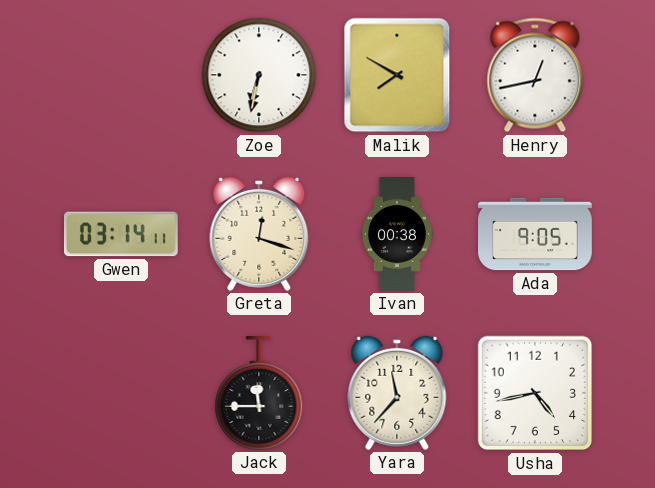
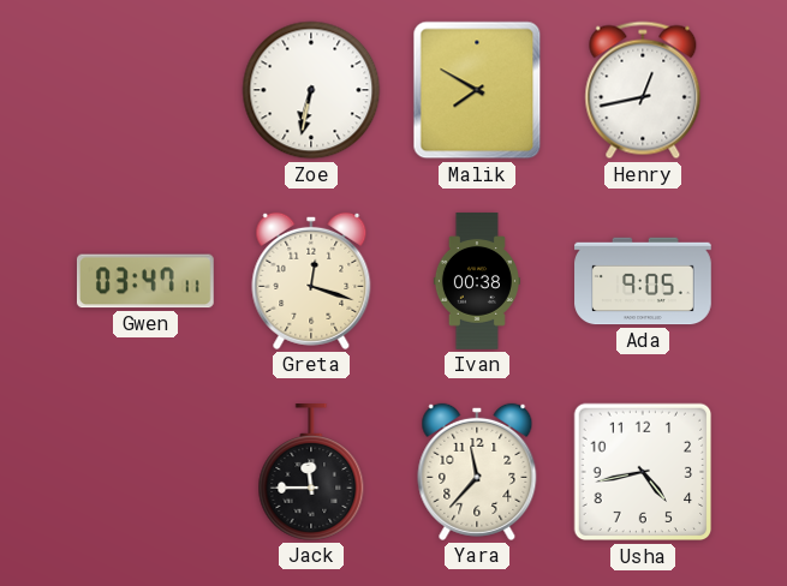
Gwen: 03:14 -> 03:47 (145, 281)
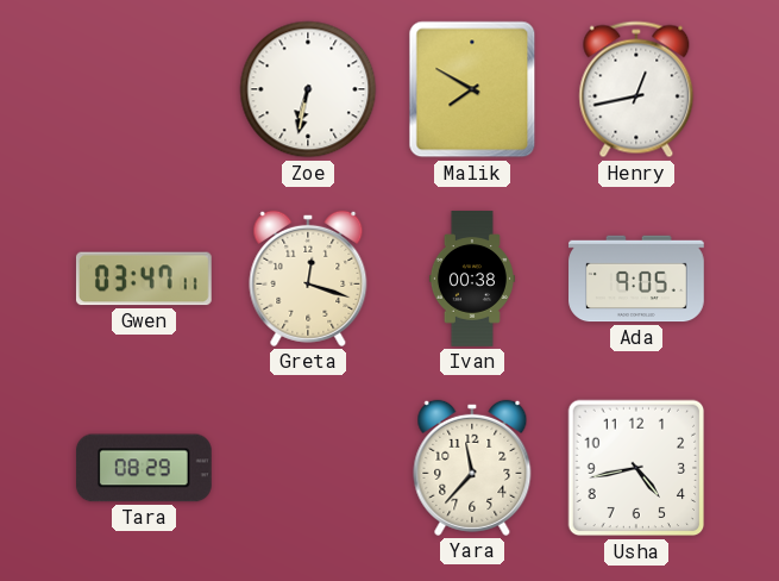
Tara: none -> 08:29 (144, 468)
Jack: 11:45 -> none (311, 473)
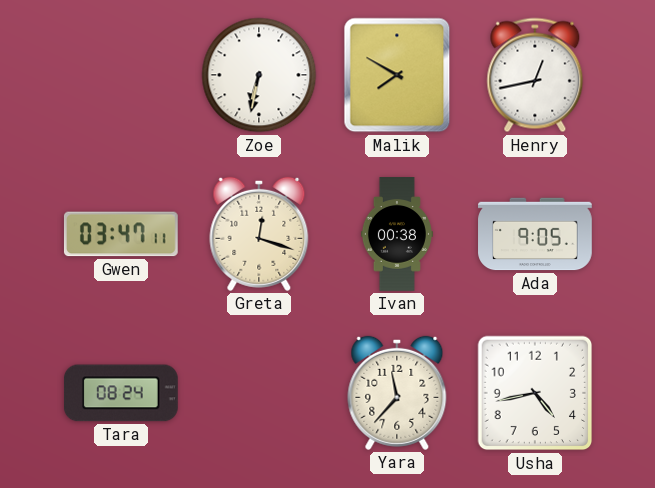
Tara: 08:29 -> 08:24 (121, 393)
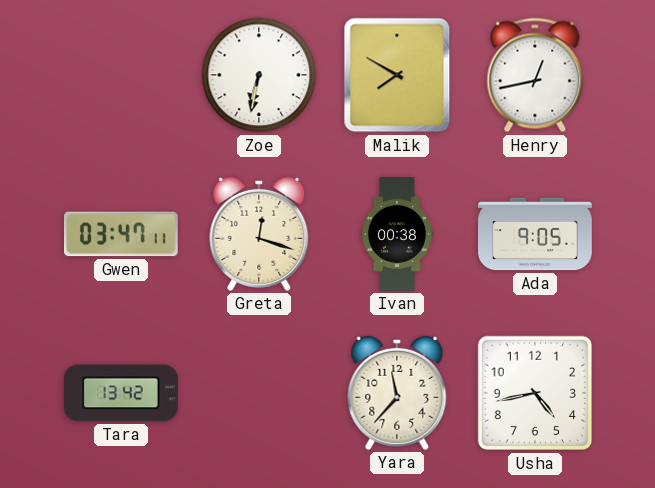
Tara: 08:24 -> 13:42 (121, 393)
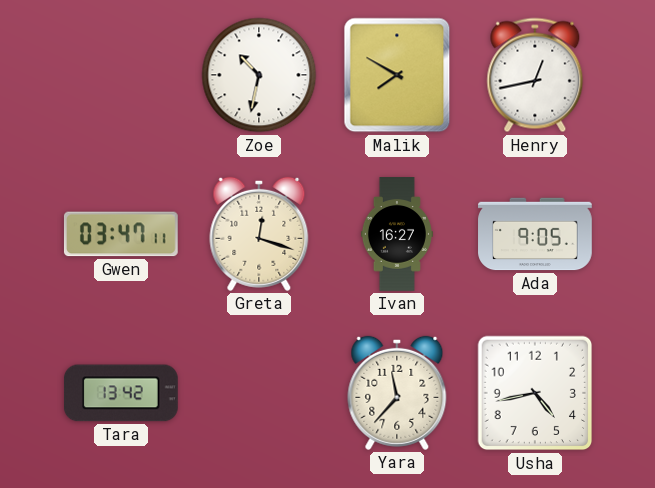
Zoe: 6:32 -> 10:32 (259, 75)
Ivan: 00:38 -> 16:27 (397, 234)
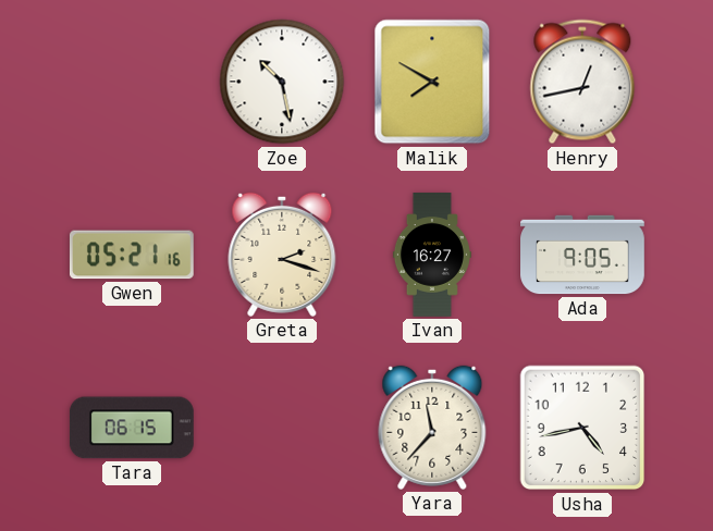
Zoe: 10:32 -> 10:28 (282, 82)
Gwen: 03:47 -> 05:21 (132, 255)
Greta: 12:18 -> 2:18 (282, 255)
Tara: 13:42 -> 06:15 (132, 428)
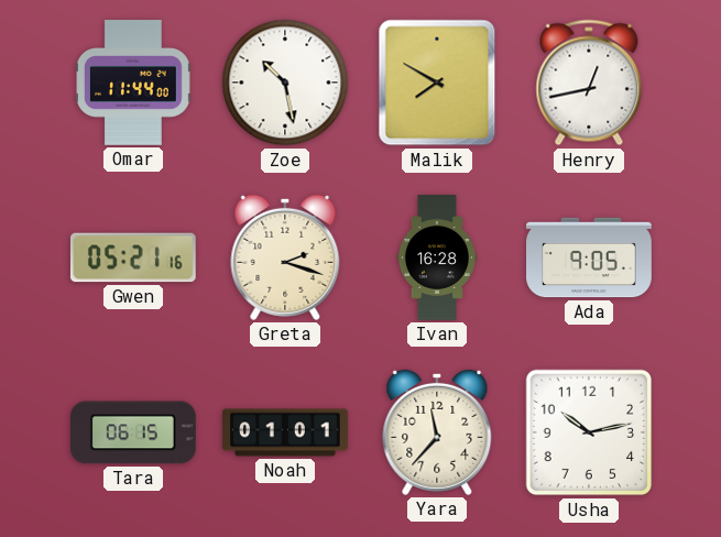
Omar: none -> 11:44 (134, 83)
Ivan: 16:27 -> 16:28 (437, 257)
Noah: none -> 01:01 (285, 432)
Usha: 4:43 -> 10:13 (589, 432)
